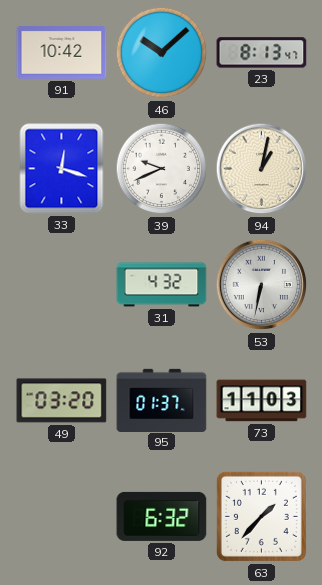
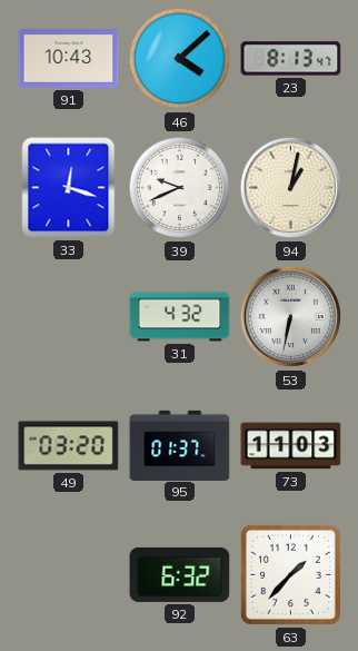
91: 10:42 -> 10:43 (69, 59)
46: 10:08 -> 4:08 (180, 59)
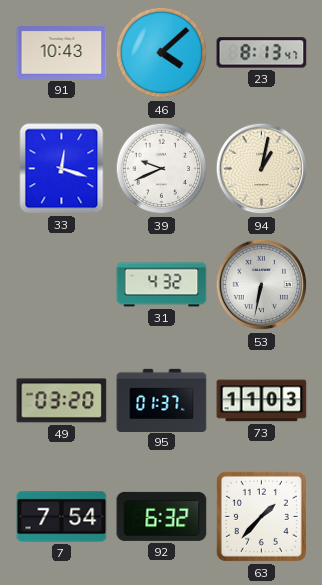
7: none -> 7:54 (62, 517)
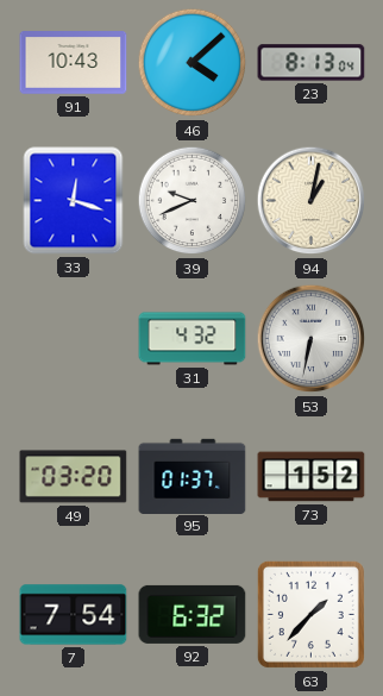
23: 8:13:47 -> 8:13:04 (312, 63)
73: 11:03 -> 1:52 (312, 477)
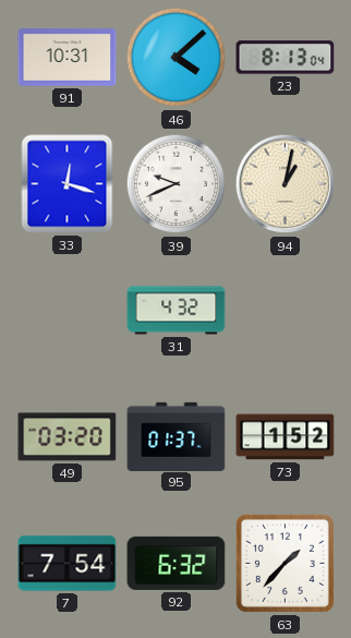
91: 10:43 -> 10:31 (68, 58)
53: 6:32 -> none (312, 339)
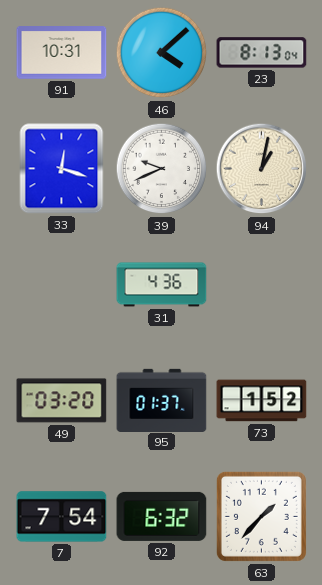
31: 4:32 -> 4:36 (162, 285)
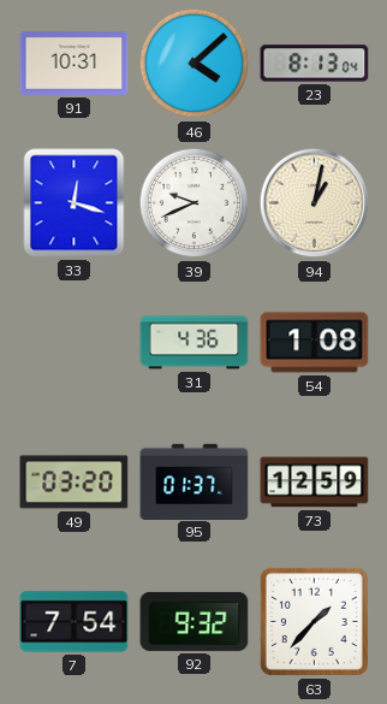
54: none -> 1:08 (315, 343)
73: 1:52 -> 12:59 (315, 483)
92: 6:32 -> 9:32 (195, 621)
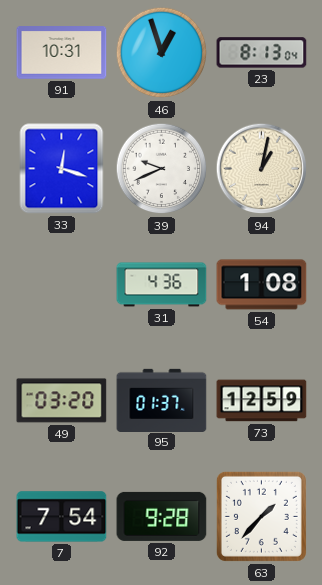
46: 4:08 -> 12:57 (162, 53)
92: 9:32 -> 9:28 (162, 516)
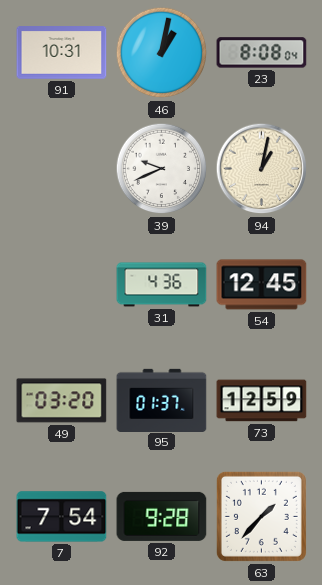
46: 12:57 -> 1:02 (162, 53)
23: 8:13 -> 8:08 (262, 53)
33: 12:18 -> none (62, 169)
54: 1:08 -> 12:45 (262, 285)
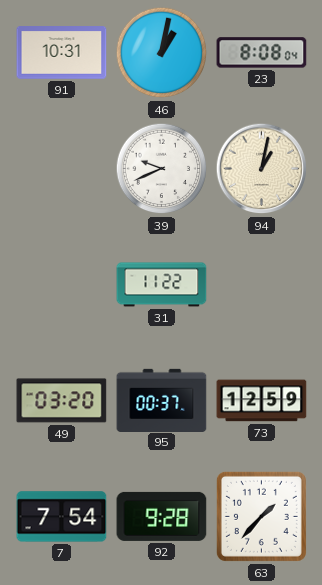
31: 4:36 -> 11:22 (162, 285)
54: 12:45 -> none (262, 285)
95: 01:37 -> 00:37 (162, 400)
